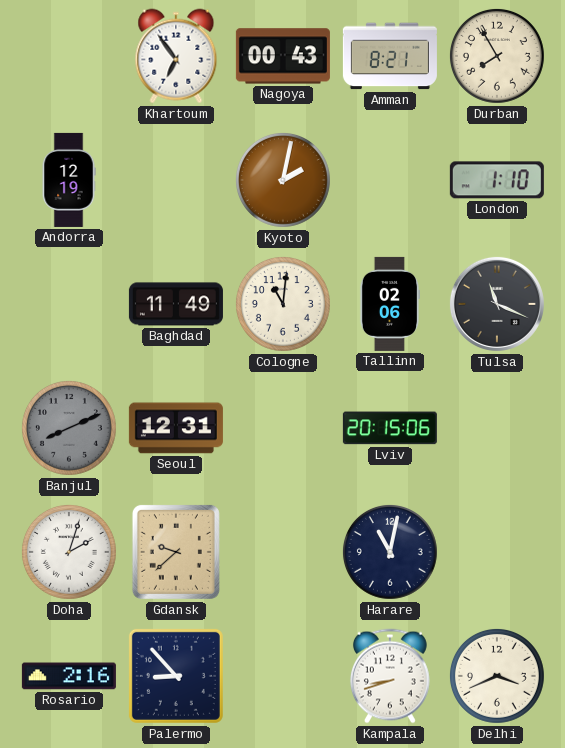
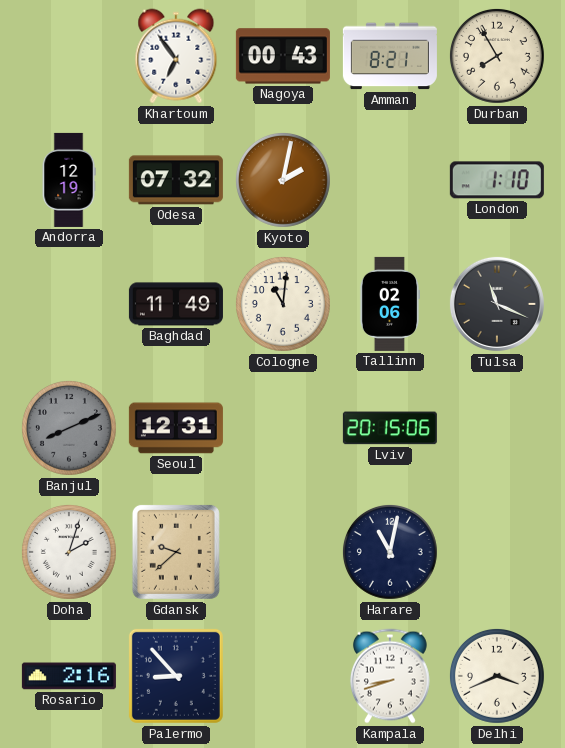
Odesa: none -> 07:32 (176, 180)
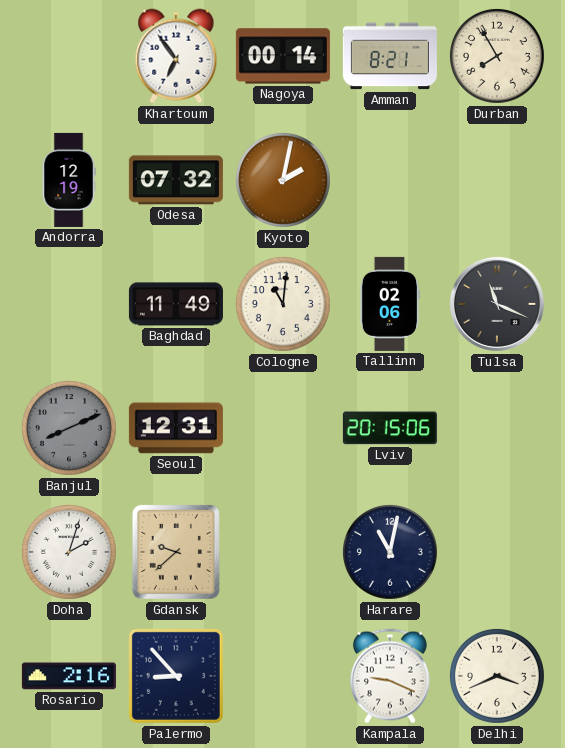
Nagoya: 00:43 -> 00:14 (283, 56)
London: 1:10 -> none (497, 180)
Kampala: 8:42 -> 9:19 (390, 676)
